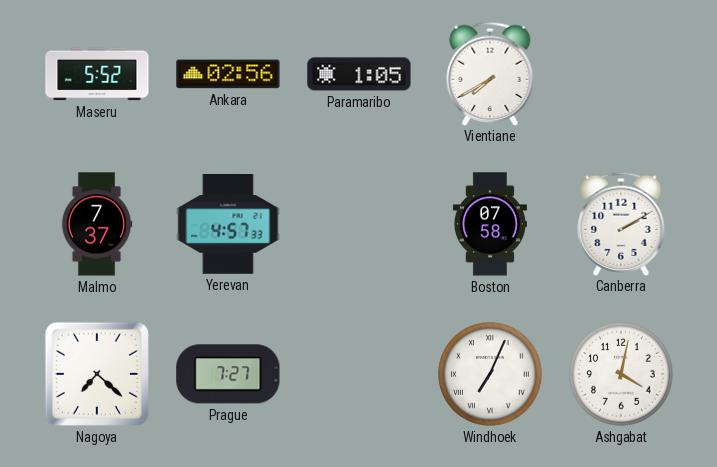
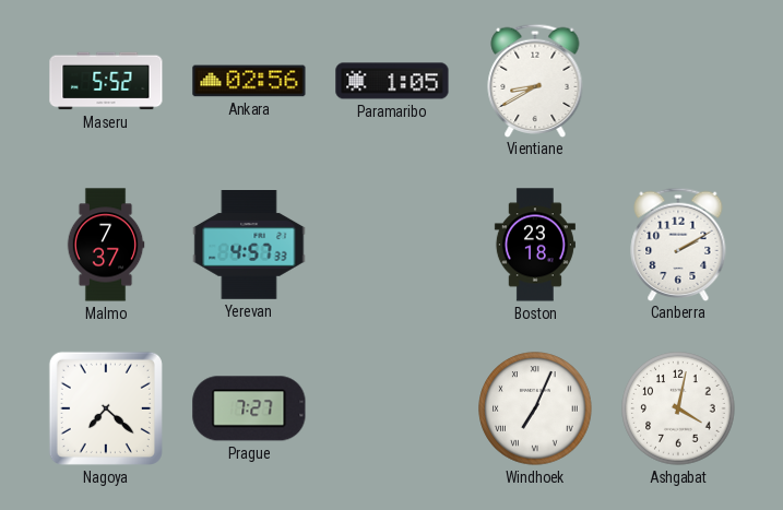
Vientiane: 7:40 -> 8:40 (535, 80)
Boston: 07:58 -> 23:18 (535, 245)
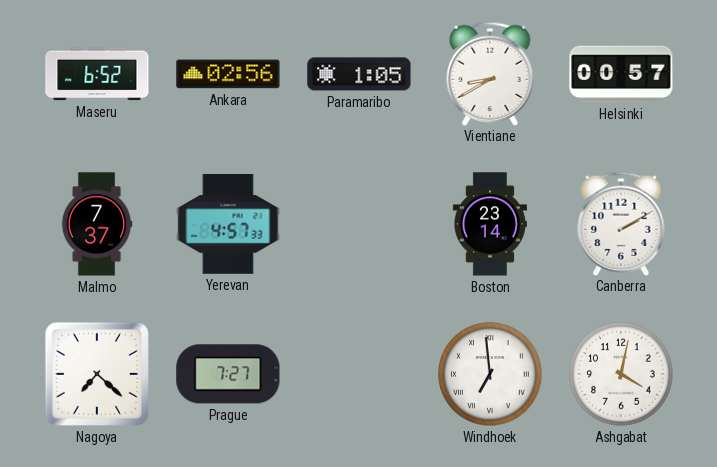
Maseru: 5:52 -> 6:52 (97, 74)
Helsinki: none -> 00:57 (621, 74)
Boston: 23:18 -> 23:14 (490, 224)
Windhoek: 7:04 -> 6:59 (490, 374)
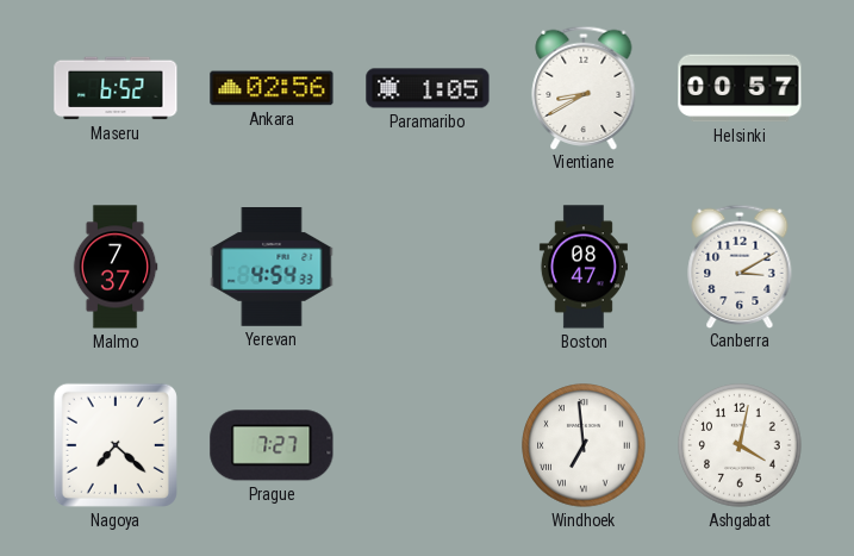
Yerevan: 4:57 -> 4:54 (272, 268)
Boston: 23:14 -> 08:47 (584, 267)
Canberra: 2:10 -> 3:10 (740, 265)
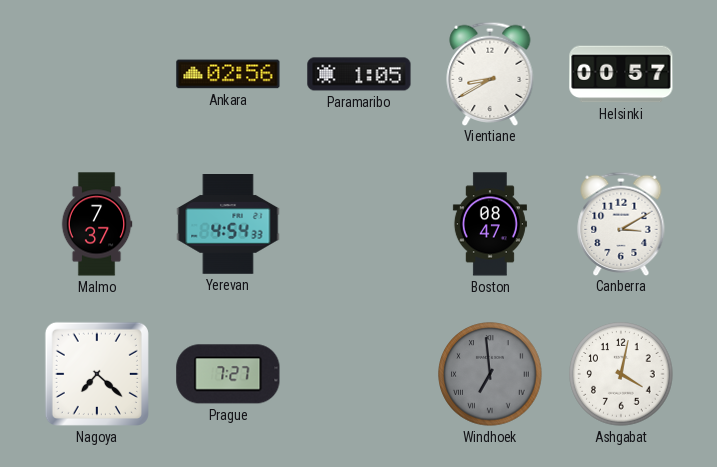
Maseru: 6:52 -> none (116, 88)
Windhoek dial: white -> grey (490, 374)
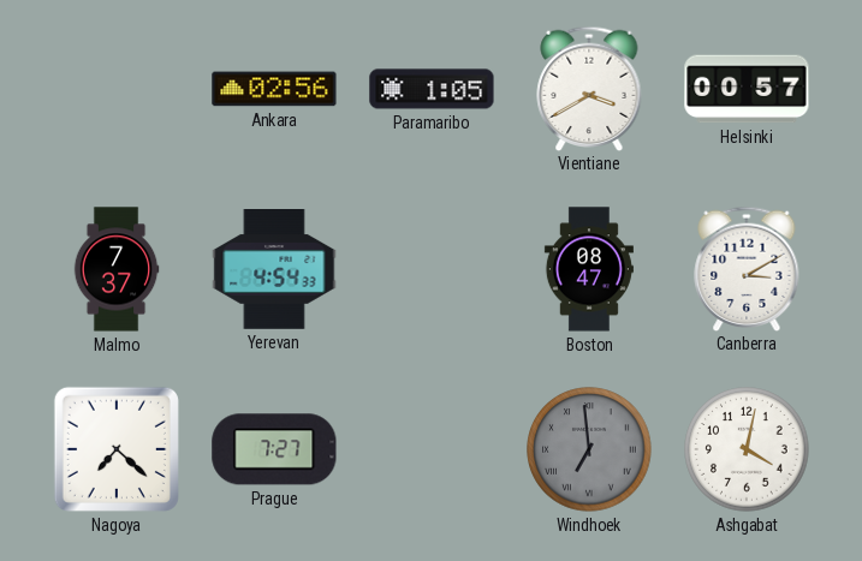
Vientiane: 8:40 -> 3:40 (589, 88)
